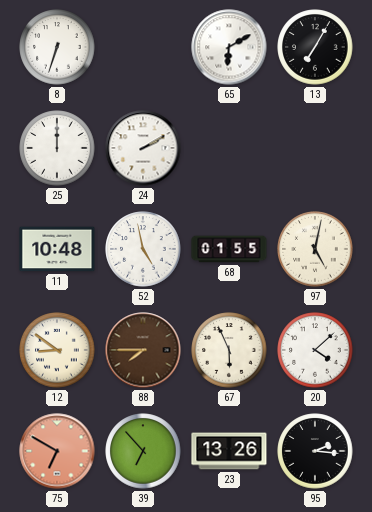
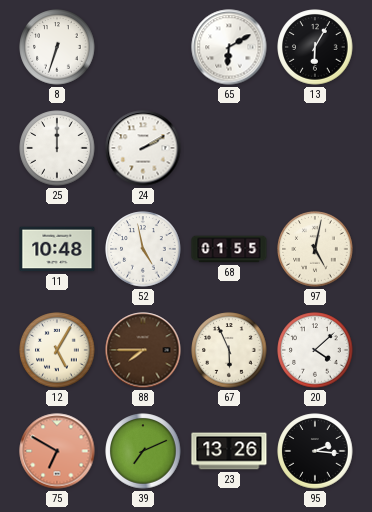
13: 7:05 -> 6:05 (315, 47)
12: 8:51 -> 5:05 (57, 350)
39: 6:53 -> 7:11 (143, 451)
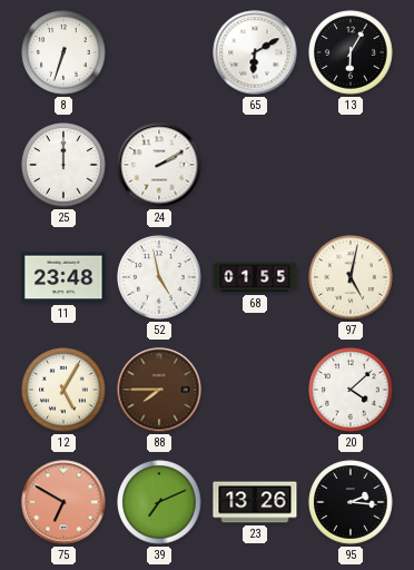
11: 10:48 -> 23:48 (63, 277)
67: 5:56 -> none (229, 350)
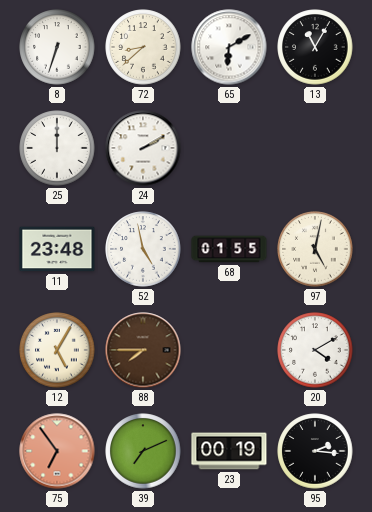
72: none -> 8:38 (143, 47)
13: 6:05 -> 11:05 (315, 47)
20: 4:08 -> 4:10 (315, 350)
75: 6:50 -> 6:54 (57, 451)
23: 13:26 -> 00:19 (229, 451)
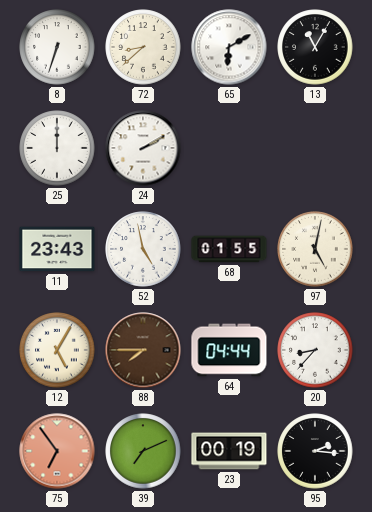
11: 23:48 -> 23:43 (57, 249)
64: none -> 04:44 (229, 350)
20: 4:10 -> 8:37 (315, 350)
